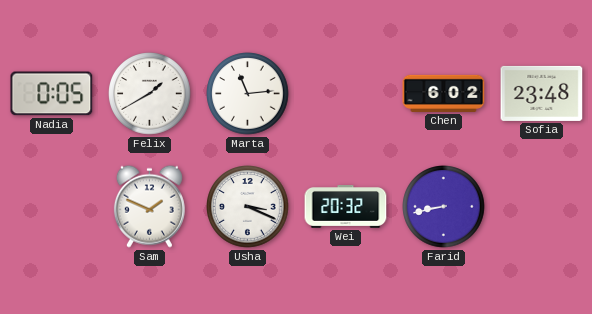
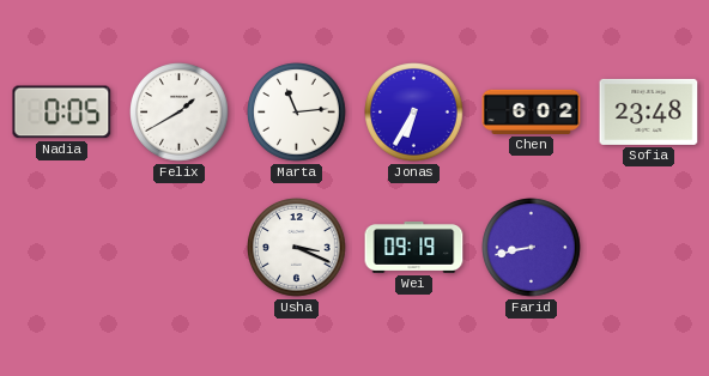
Jonas: none -> 6:35 (414, 113)
Sam: 1:49 -> none (149, 206)
Wei: 20:32 -> 09:19 (414, 248)
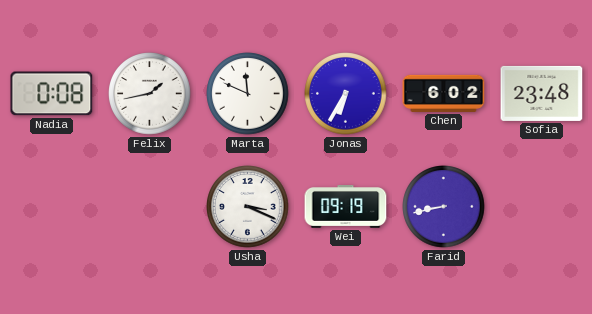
Nadia: 0:05 -> 0:08 (52, 94)
Felix: 1:40 -> 1:43 (150, 94)
Marta: 11:14 -> 11:49 (248, 94)
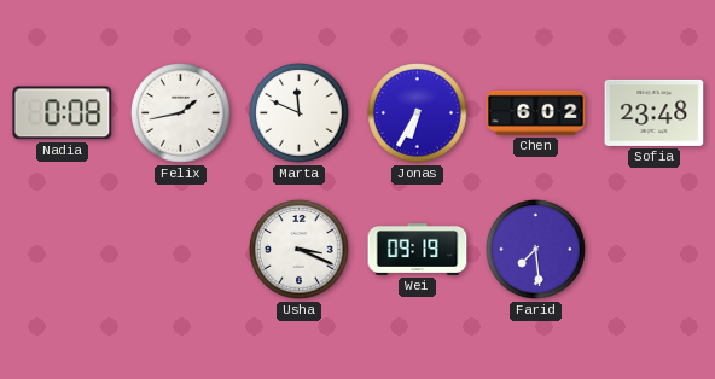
Farid: 8:43 -> 7:29 (536, 250)
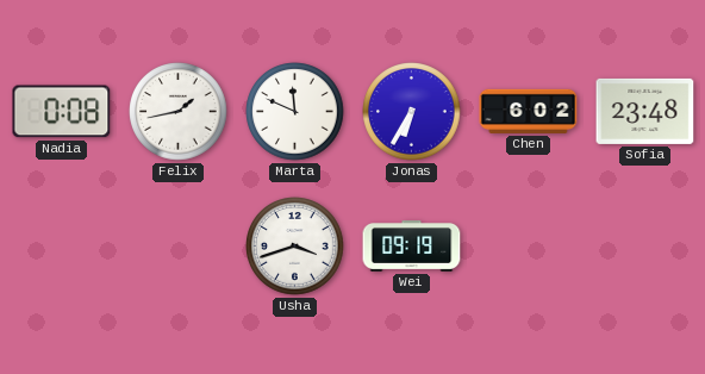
Usha: 3:19 -> 3:42 (295, 247)
Farid: 7:29 -> none (536, 250)
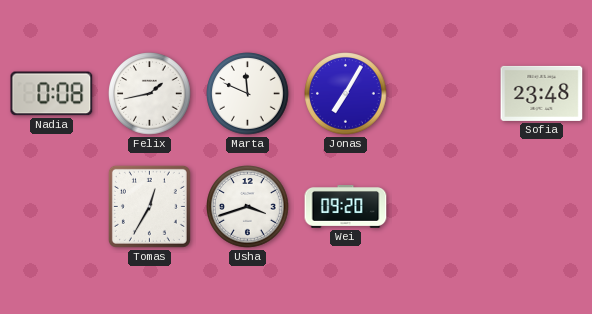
Jonas: 6:35 -> 7:05 (346, 94)
Chen: 6:02 -> none (529, 111)
Tomas: none -> 12:35 (149, 206)
Wei: 09:19 -> 09:20 (346, 207)
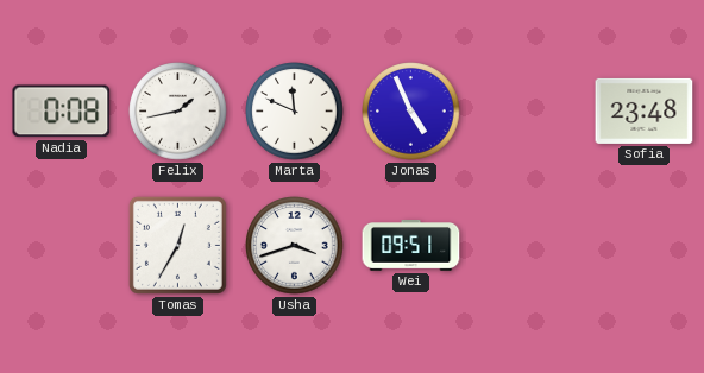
Jonas: 7:05 -> 4:56 (411, 112)
Wei: 09:20 -> 09:51 (411, 246)
